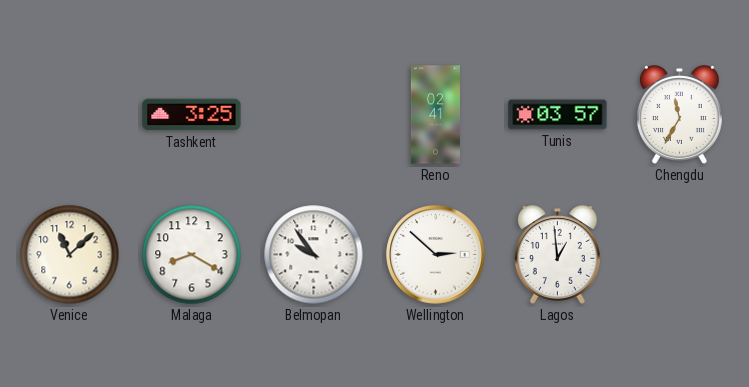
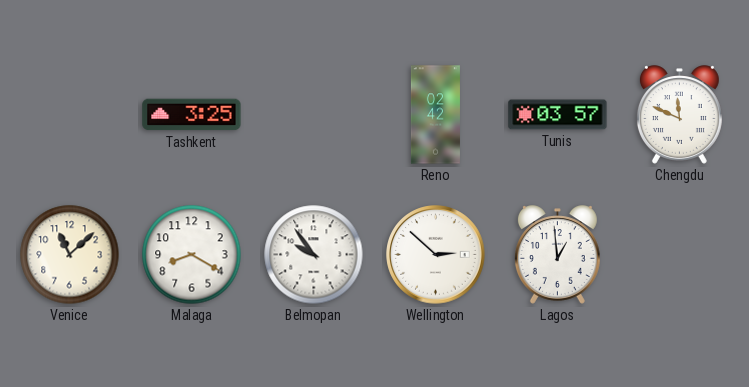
Reno: 02:41 -> 02:42 (435, 115)
Chengdu: 11:35 -> 11:49 (679, 115)
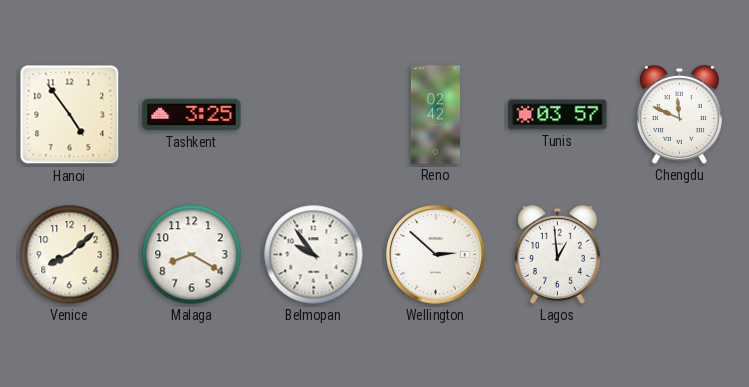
Hanoi: none -> 4:54 (70, 115)
Venice: 11:08 -> 8:08 (70, 255)
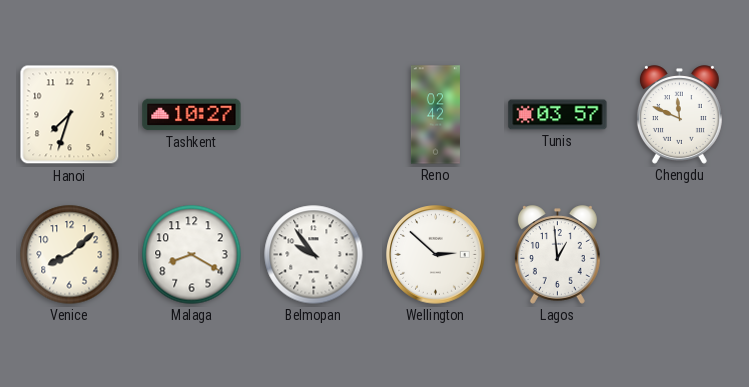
Hanoi: 4:54 -> 7:33 (70, 115)
Tashkent: 3:25 -> 10:27 (192, 115)
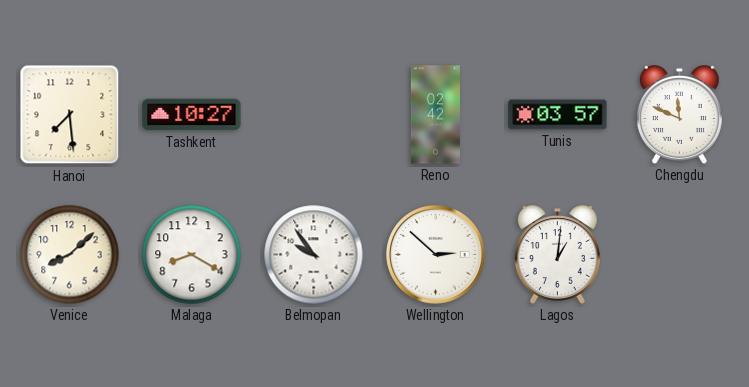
Hanoi: 7:33 -> 7:29 (70, 115)
Lagos: 12:59 -> 1:01 (557, 255)
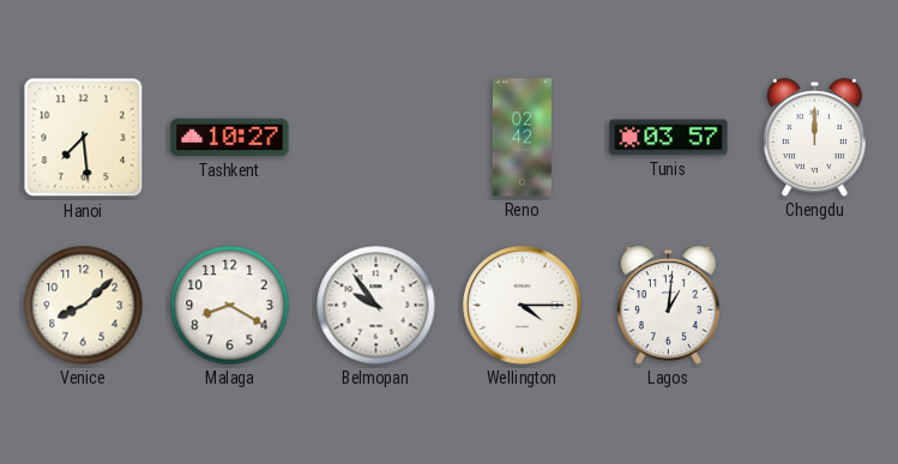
Chengdu: 11:49 -> 12:00 (814, 138)
Wellington: 2:52 -> 4:15 (523, 306)
